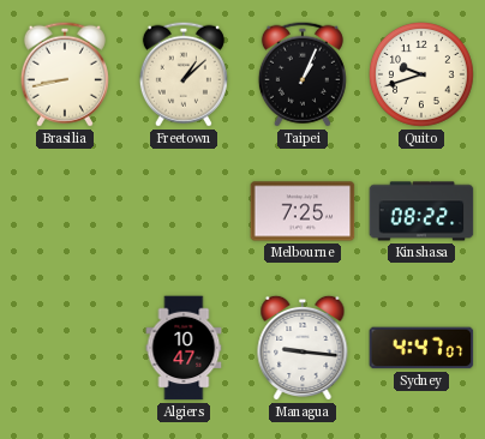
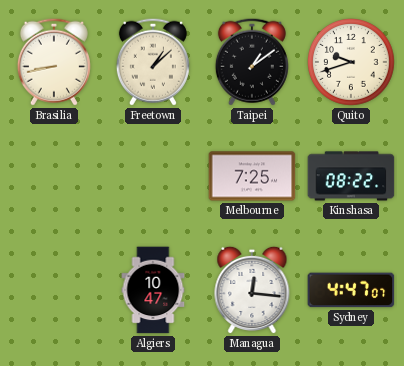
Taipei: 1:04 -> 1:09 (252, 62)
Managua: 9:16 -> 12:16 (252, 290)
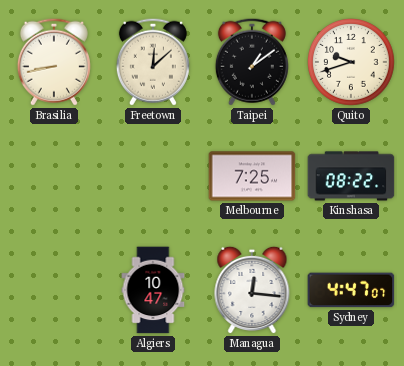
Freetown: 1:08 -> 12:08 (153, 62)
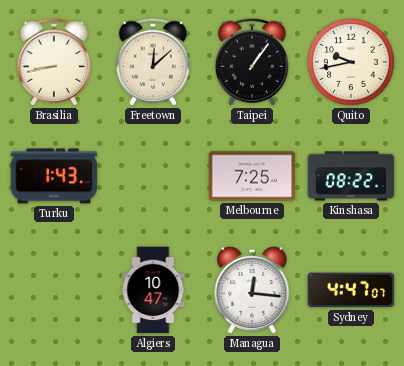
Taipei: 1:09 -> 1:06 (252, 62)
Quito: 9:42 -> 9:43 (352, 63)
Turku: none -> 1:43 (54, 176)
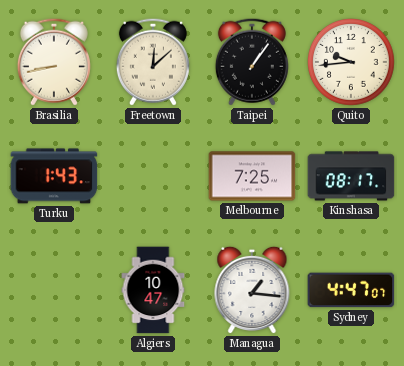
Quito: 9:43 -> 9:44 (352, 63)
Kinshasa: 08:22 -> 08:17 (351, 176)
Managua: 12:16 -> 1:16 (252, 290)
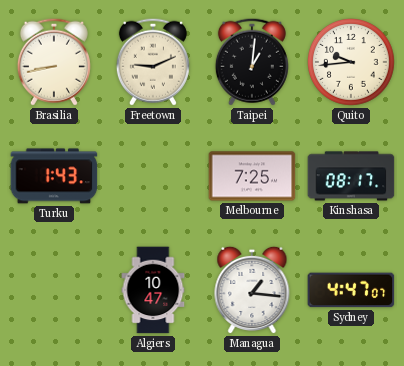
Freetown: 12:08 -> 9:11 (153, 62)
Taipei: 1:06 -> 1:01 (252, 62)
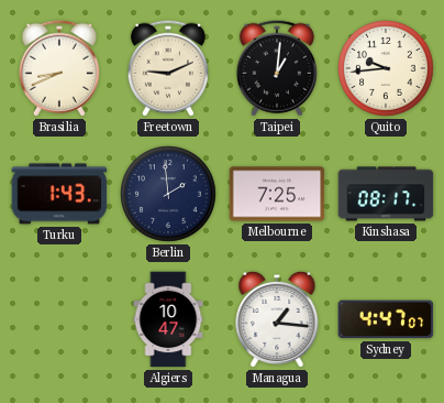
Brasilia: 8:43 -> 8:41 (59, 68)
Berlin: none -> 1:59 (169, 195)
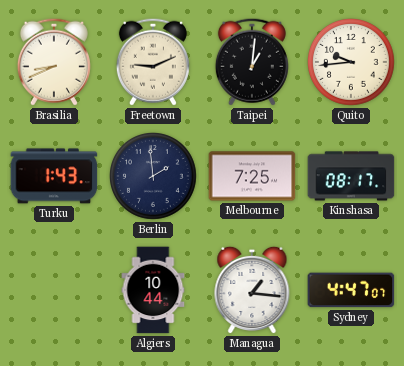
Algiers: 10:47 -> 10:44 (153, 290)
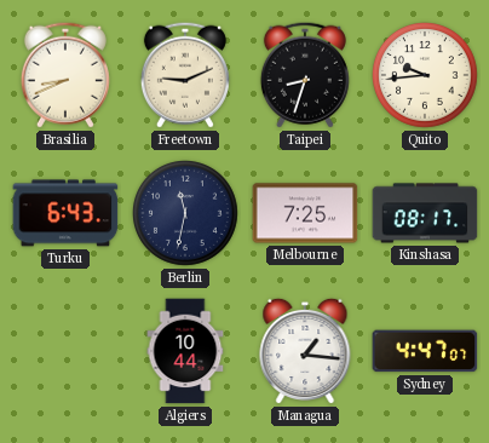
Taipei: 1:01 -> 8:33 (305, 75)
Turku: 1:43 -> 6:43 (65, 213)
Berlin: 1:59 -> 11:32 (186, 214)
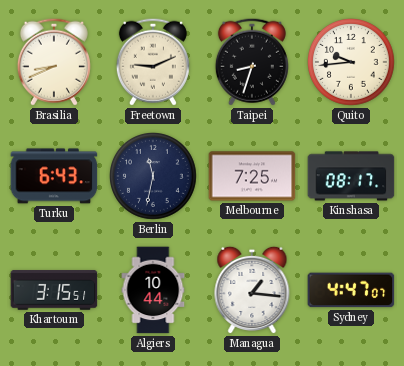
Khartoum: none -> 3:15 (54, 290)
